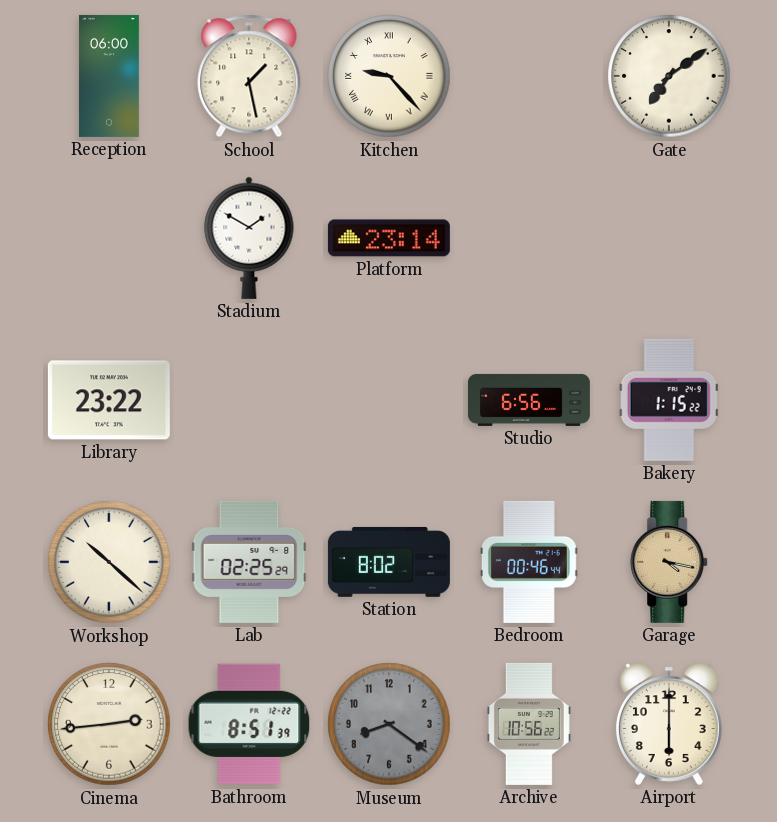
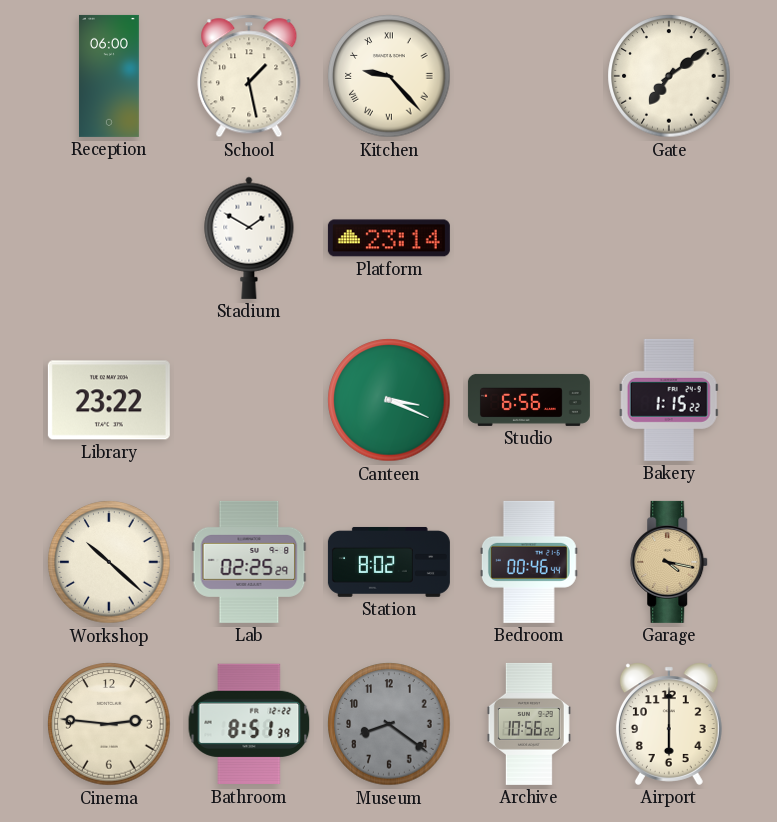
Canteen: none -> 3:19 (389, 400)
Cinema: 2:44 -> 2:46 (109, 724)
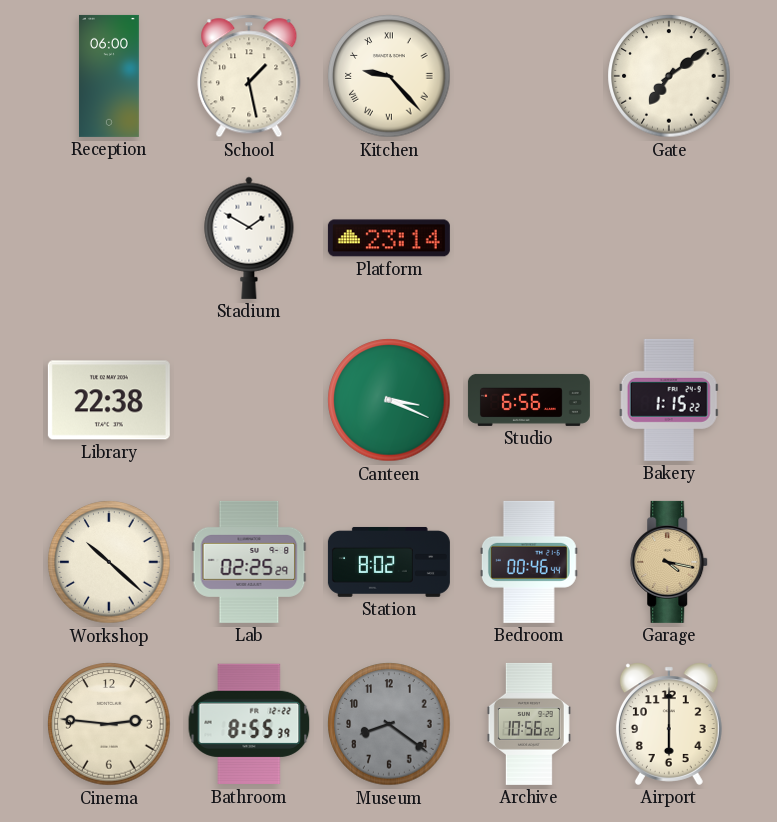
Library: 23:22 -> 22:38 (109, 400)
Bathroom: 8:51 -> 8:55 (249, 724)
